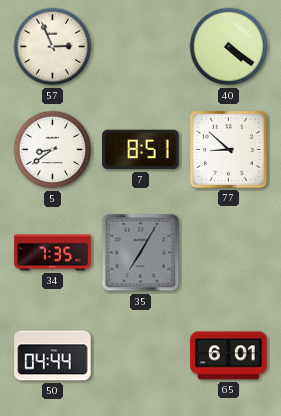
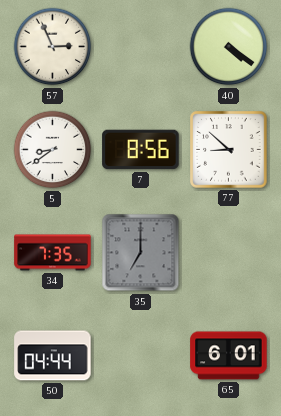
7: 8:51 -> 8:56 (141, 150)
35: 7:05 -> 7:00 (141, 253)
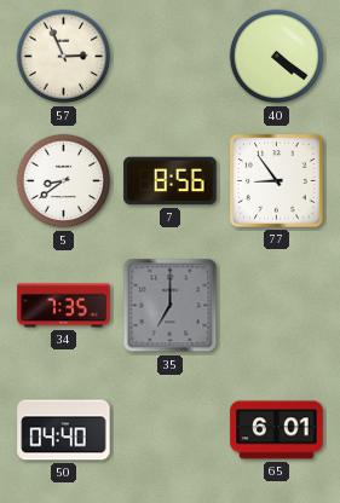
77: 8:52 -> 8:54 (277, 181)
50: 04:44 -> 04:40 (64, 430)
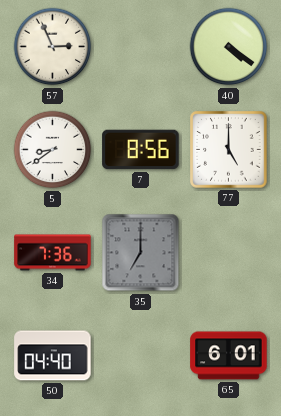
77: 8:54 -> 5:00 (229, 150)
34: 7:35 -> 7:36 (53, 253)
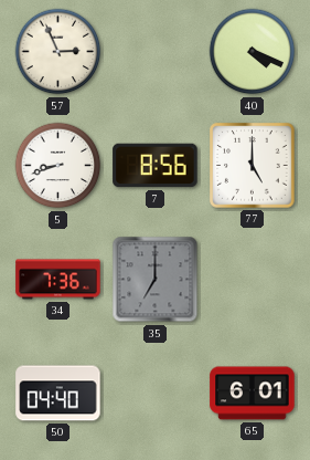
40: 4:21 -> 4:19 (253, 52)
5: 8:39 -> 8:42 (58, 166)
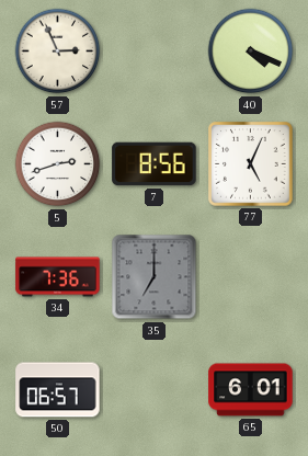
5: 8:42 -> 2:42 (58, 164)
77: 5:00 -> 5:04 (251, 164)
50: 04:40 -> 06:57 (58, 390)
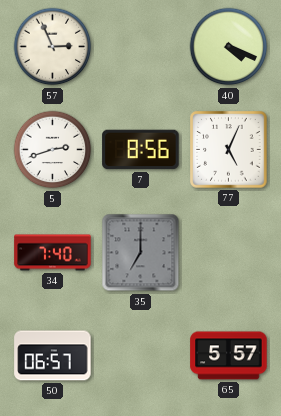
34: 7:36 -> 7:40 (53, 253)
65: 6:01 -> 5:57 (229, 356)
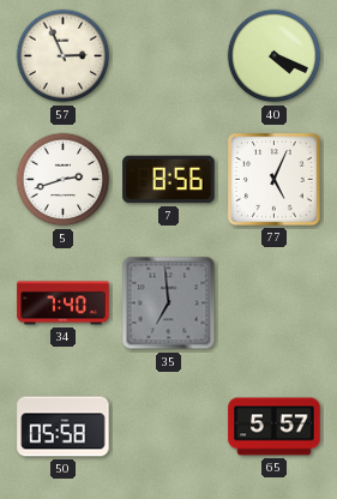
35: 7:00 -> 6:59 (169, 303)
50: 06:57 -> 05:58 (64, 427)
